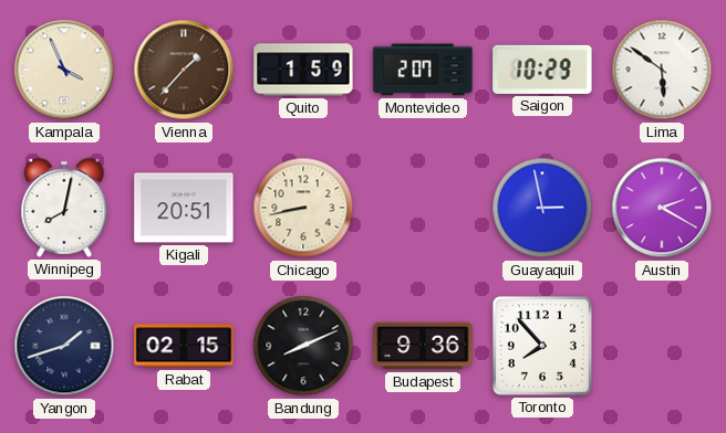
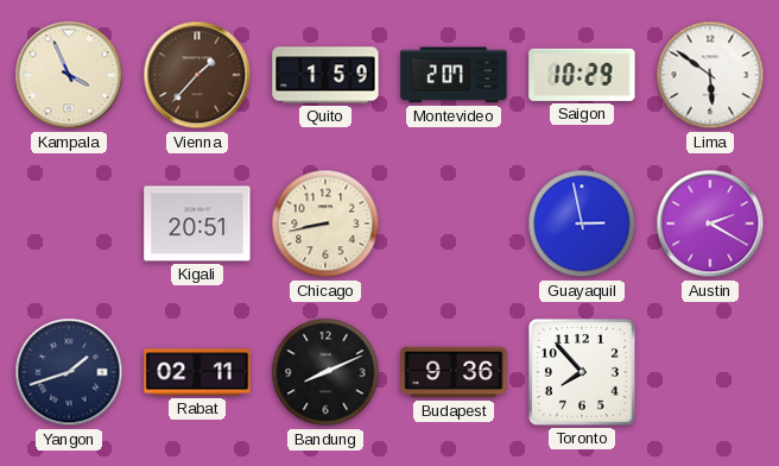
Winnipeg: 8:02 -> none (64, 208)
Rabat: 02:15 -> 02:11 (197, 372)
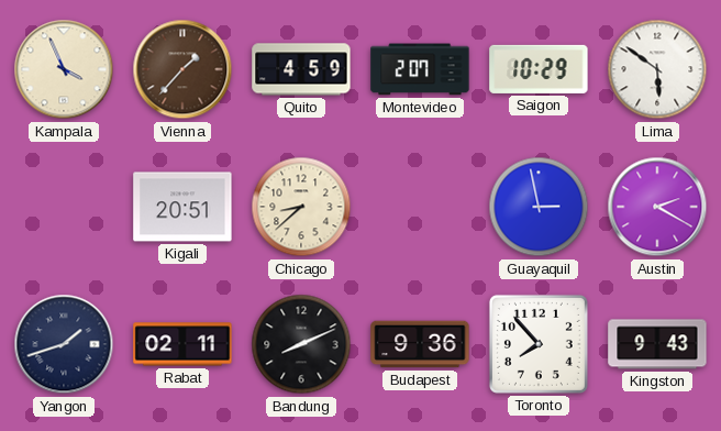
Quito: 1:59 -> 4:59 (301, 69)
Chicago: 8:43 -> 8:38 (301, 207)
Kingston: none -> 9:43 (657, 344)
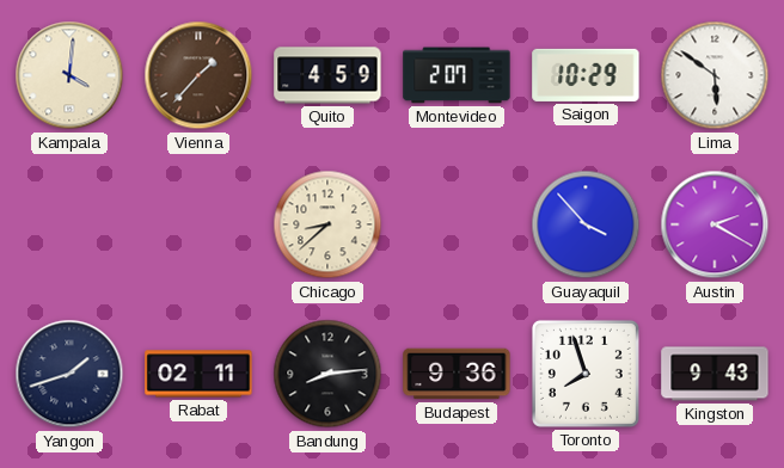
Kampala: 3:56 -> 4:01 (69, 75)
Kigali: 20:51 -> none (182, 207)
Guayaquil: 2:58 -> 3:53 (586, 224)
Bandung: 8:11 -> 8:14 (327, 374)
Toronto: 7:53 -> 7:57 (586, 374)
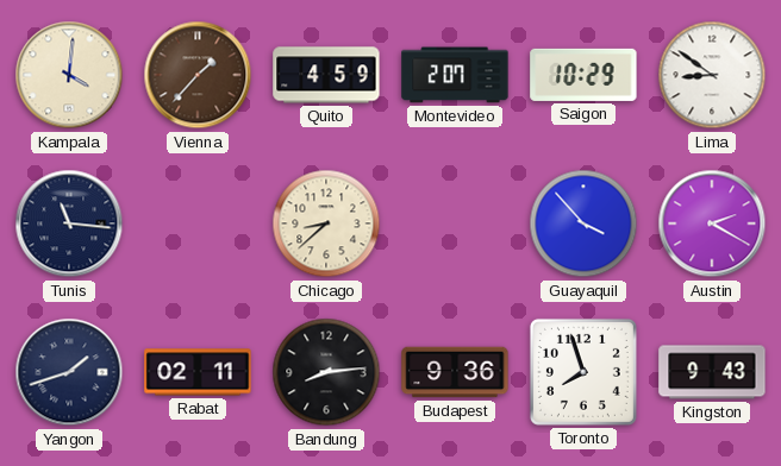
Lima: 5:51 -> 8:51 (712, 75)
Tunis: none -> 11:16 (69, 223)
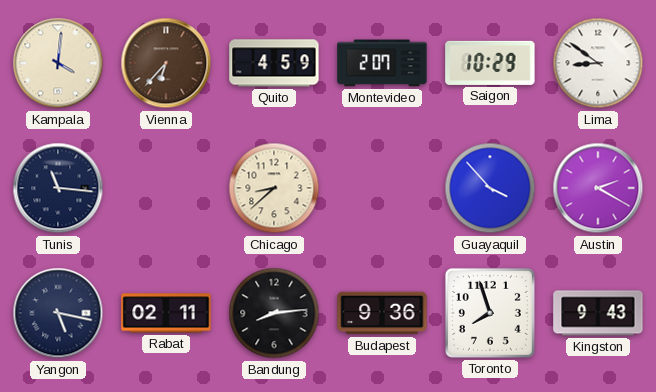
Vienna: 1:37 -> 6:37 (166, 63)
Yangon: 1:42 -> 5:17 (58, 313)
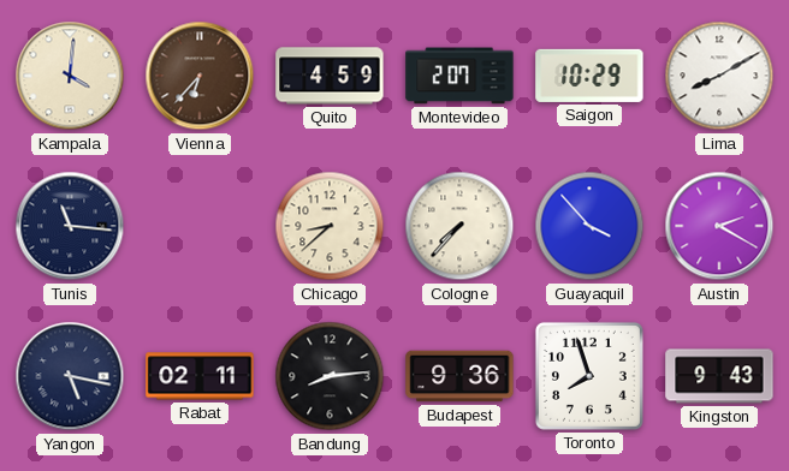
Lima: 8:51 -> 8:10 (719, 76)
Cologne: none -> 7:37 (459, 226)
